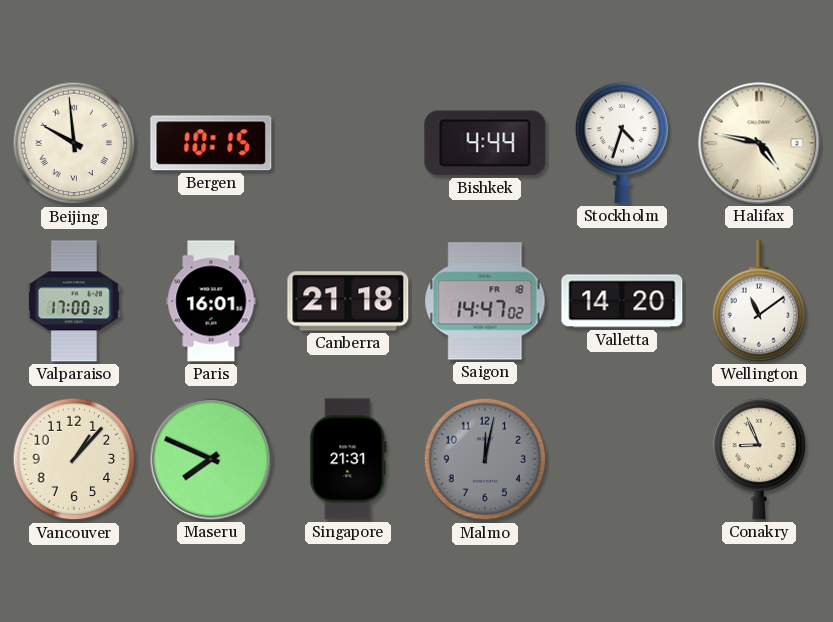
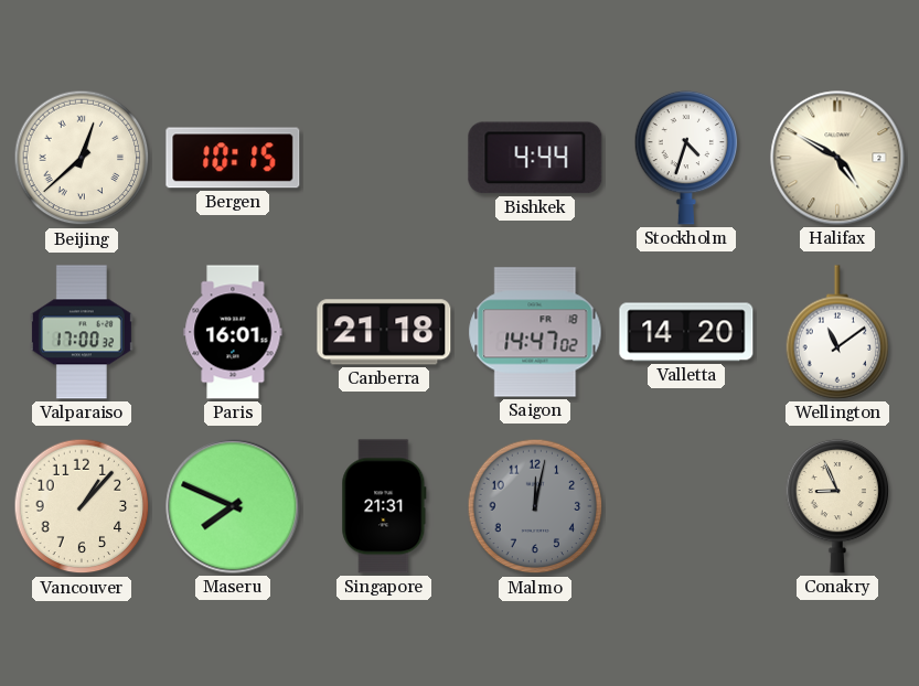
Beijing: 9:59 -> 12:38 (82, 158)
Halifax: 4:47 -> 4:50 (837, 158)
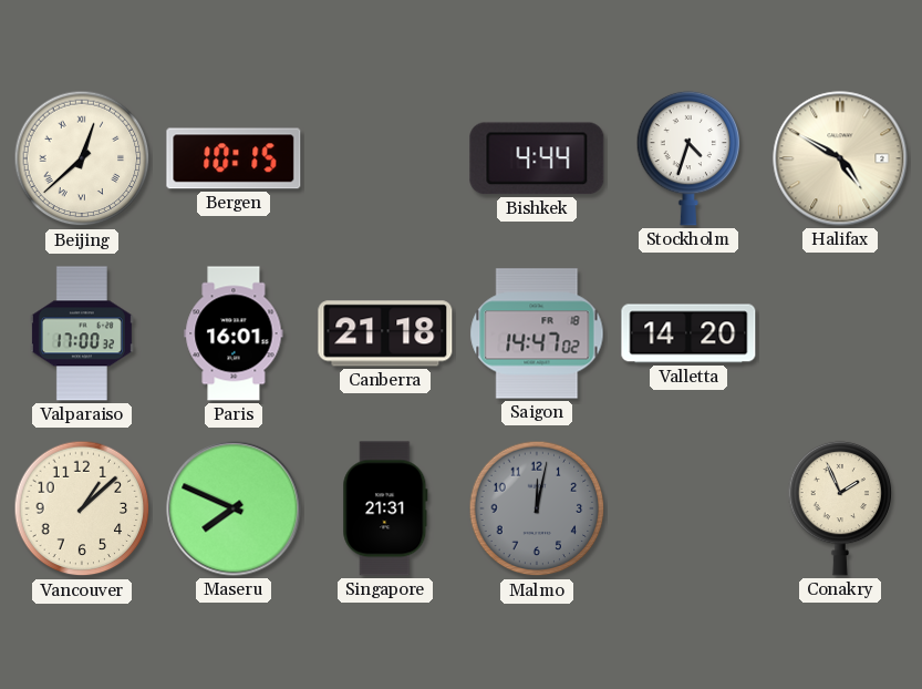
Wellington: 11:09 -> none (837, 332)
Vancouver: 1:07 -> 1:08 (82, 508)
Conakry: 8:56 -> 1:56 (840, 508)
